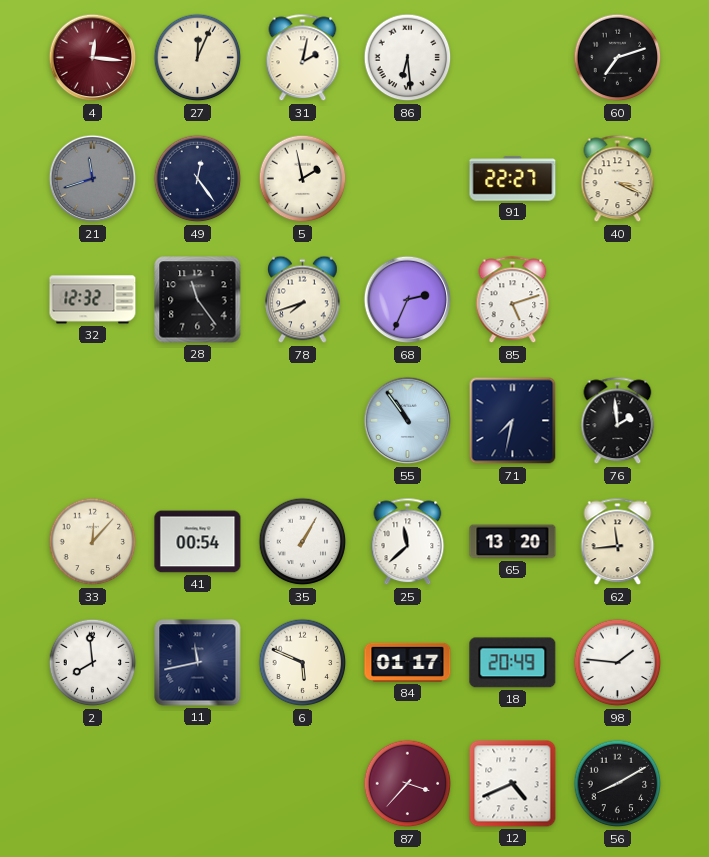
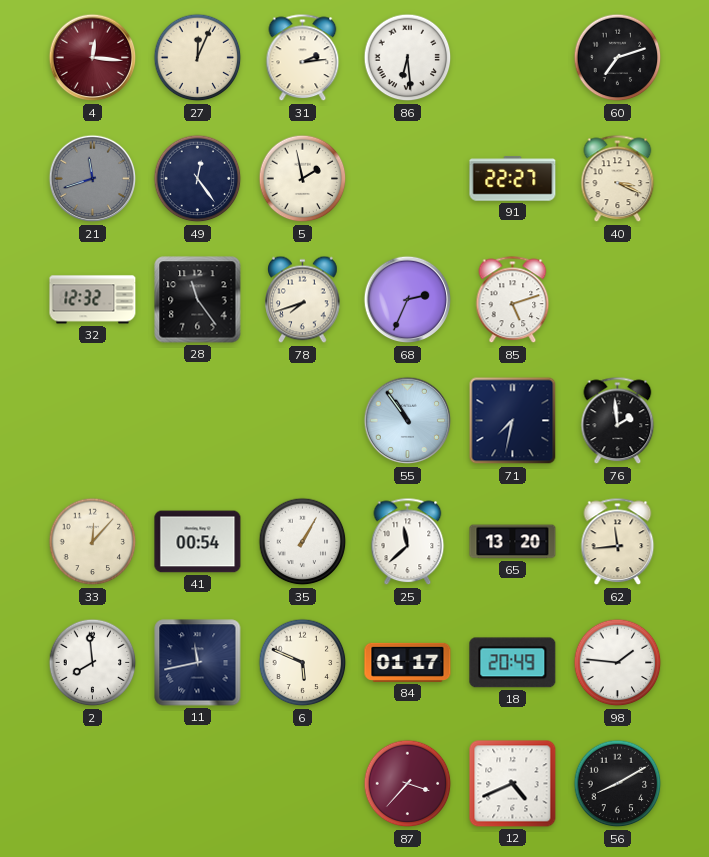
31: 2:02 -> 2:14 (303, 58)
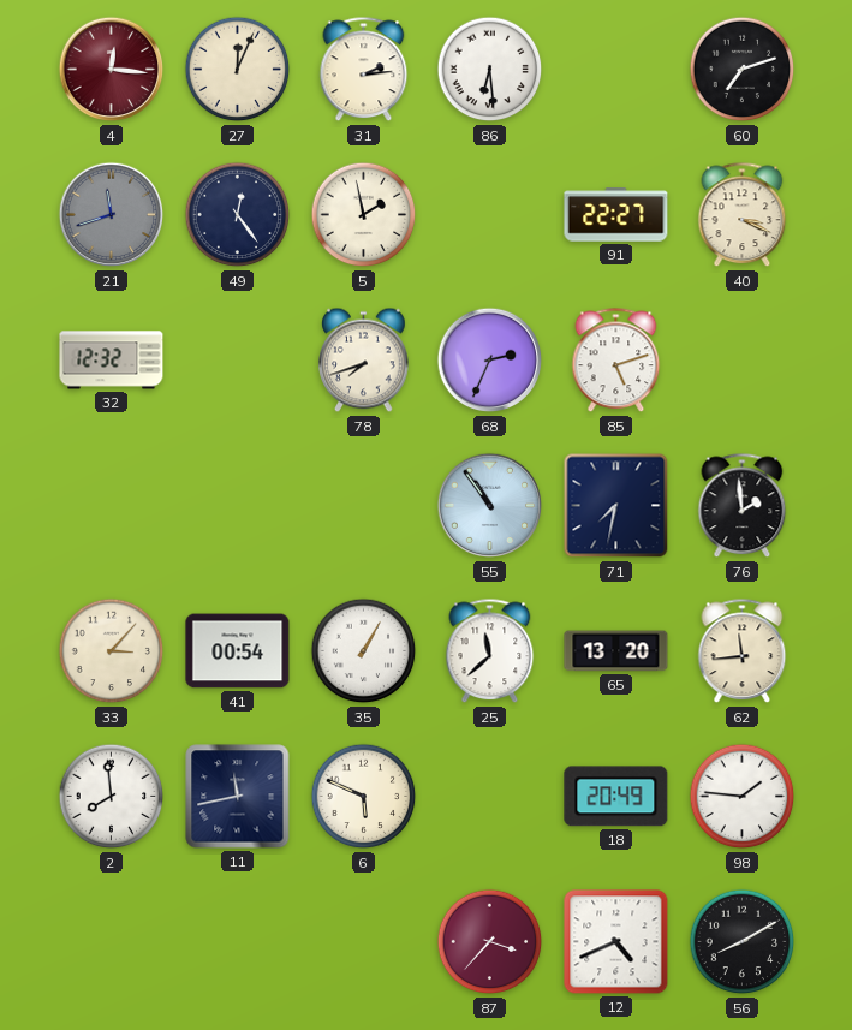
28: 11:24 -> none (198, 300)
33: 12:07 -> 3:07 (112, 651)
84: 01:17 -> none (408, 662)
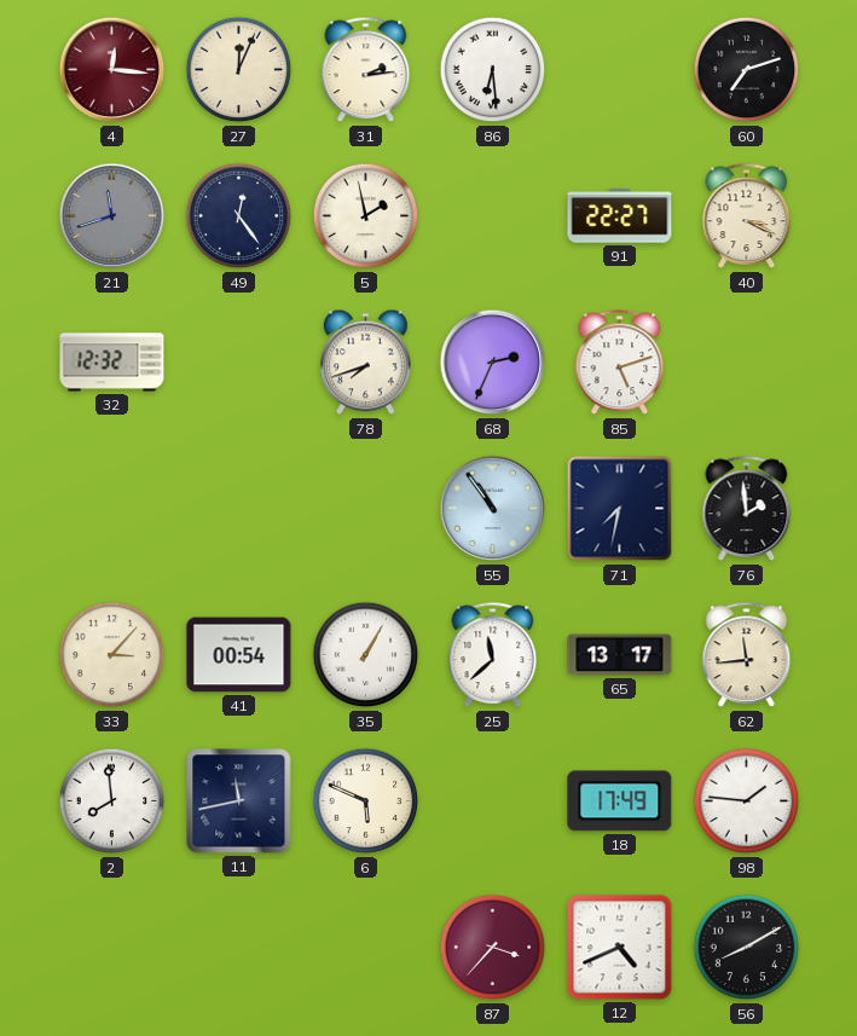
65: 13:20 -> 13:17 (620, 655)
18: 20:49 -> 17:49 (620, 801)
